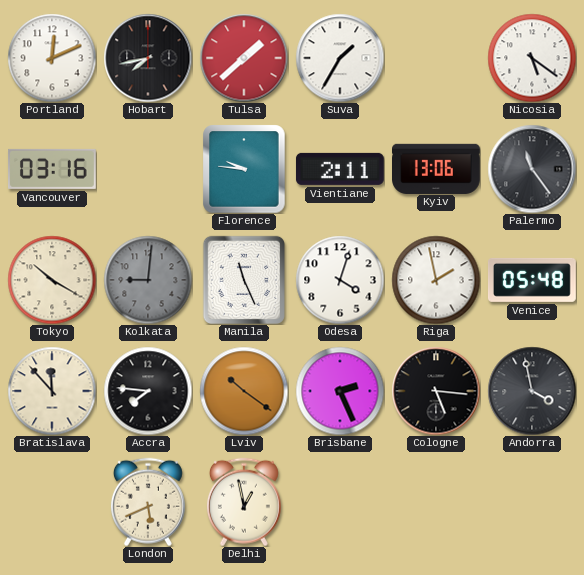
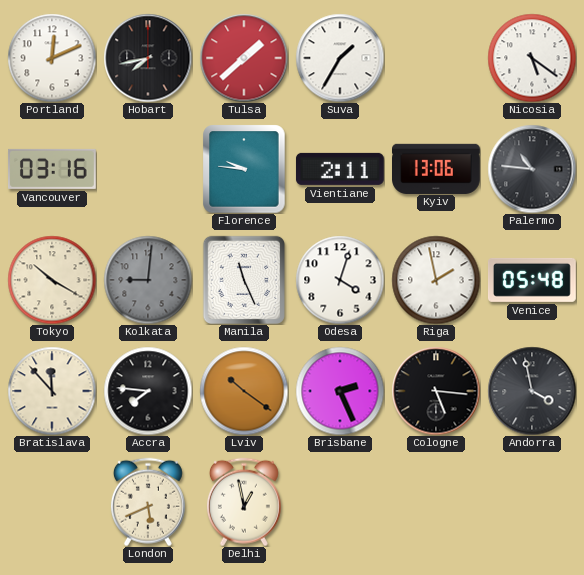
Palermo: 11:24 -> 10:46 (532, 169)
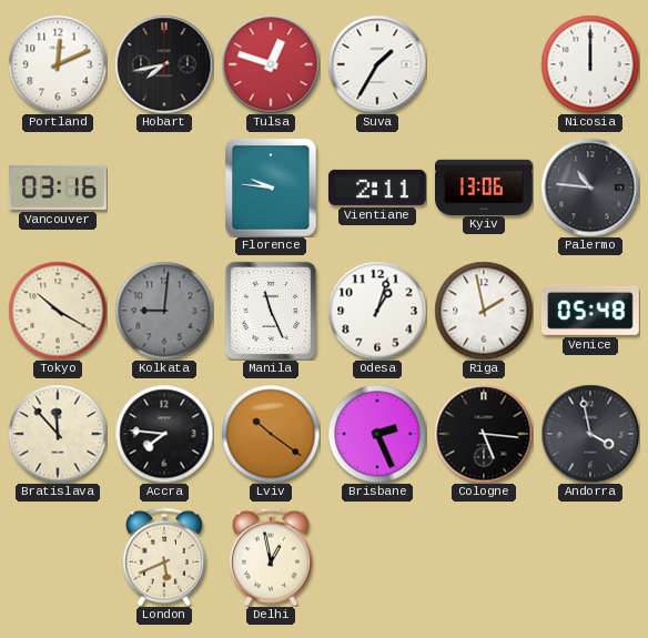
Tulsa: 1:38 -> 12:48 (271, 64)
Nicosia: 5:21 -> 12:00 (590, 64)
Odesa: 4:03 -> 1:03 (377, 311)
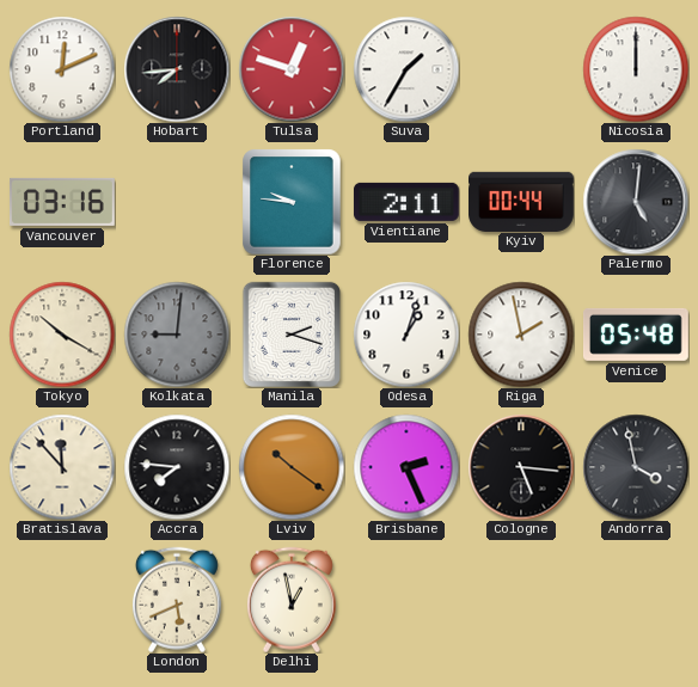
Hobart: 7:43 -> 7:44 (177, 69)
Kyiv: 13:06 -> 00:44 (522, 201)
Palermo: 10:46 -> 5:01 (636, 202)
Manila: 11:26 -> 2:18 (292, 335)
